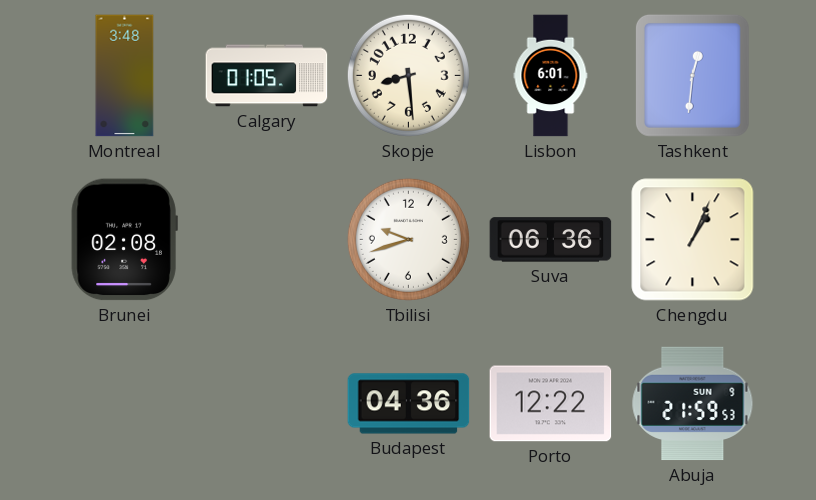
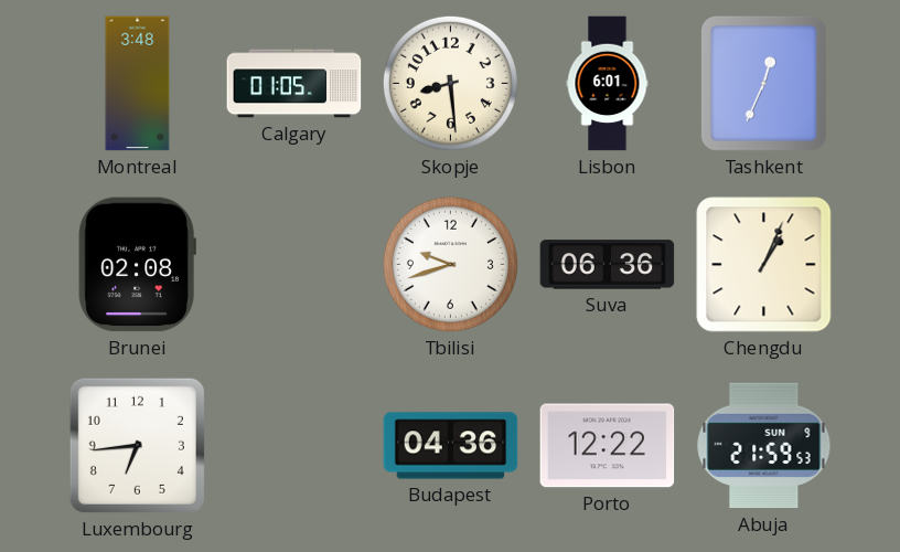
Tashkent: 12:31 -> 12:34 (763, 83)
Luxembourg: none -> 6:44 (137, 445)
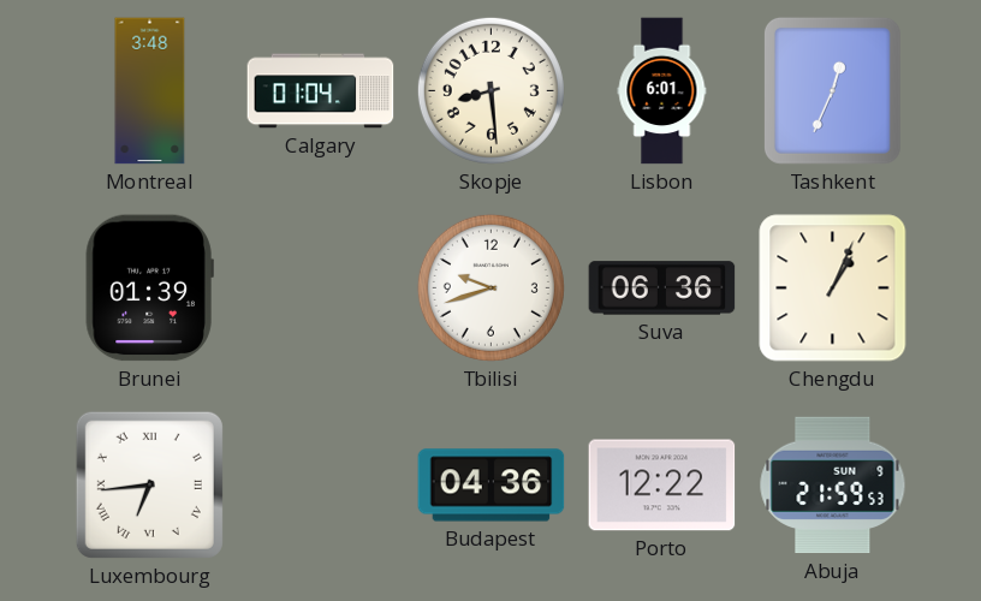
Calgary: 01:05 -> 01:04 (321, 91)
Brunei: 02:08 -> 01:39 (149, 288)
Luxembourg numerals: Arabic -> Roman (149, 484)
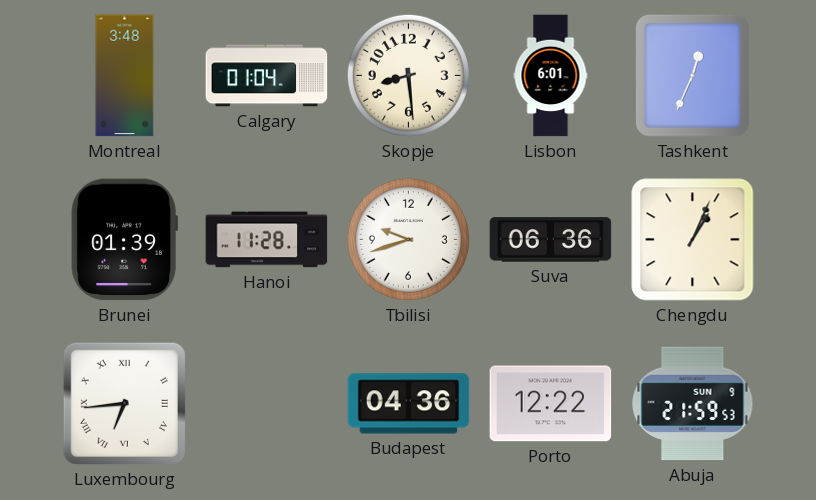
Hanoi: none -> 11:28 (267, 240)
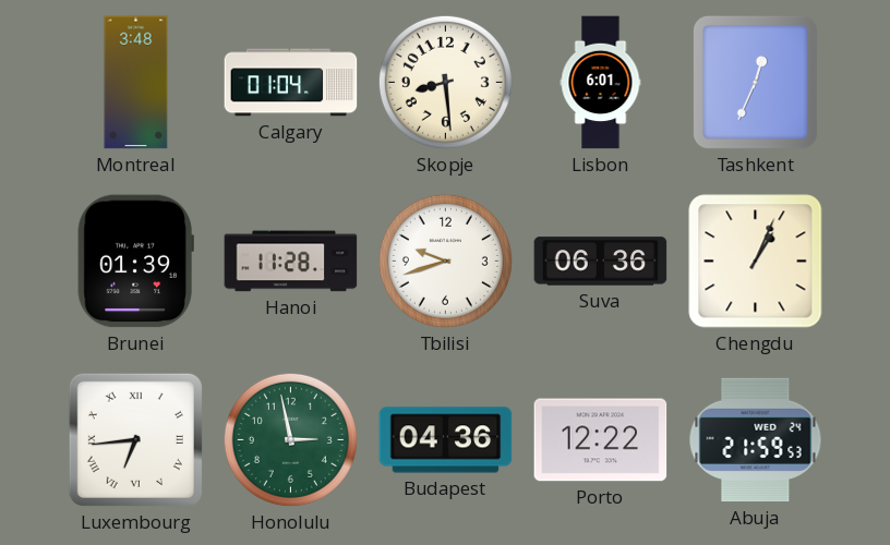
Honolulu: none -> 2:58 (290, 439)
Abuja date: SUN 9 -> WED 24 (756, 440)
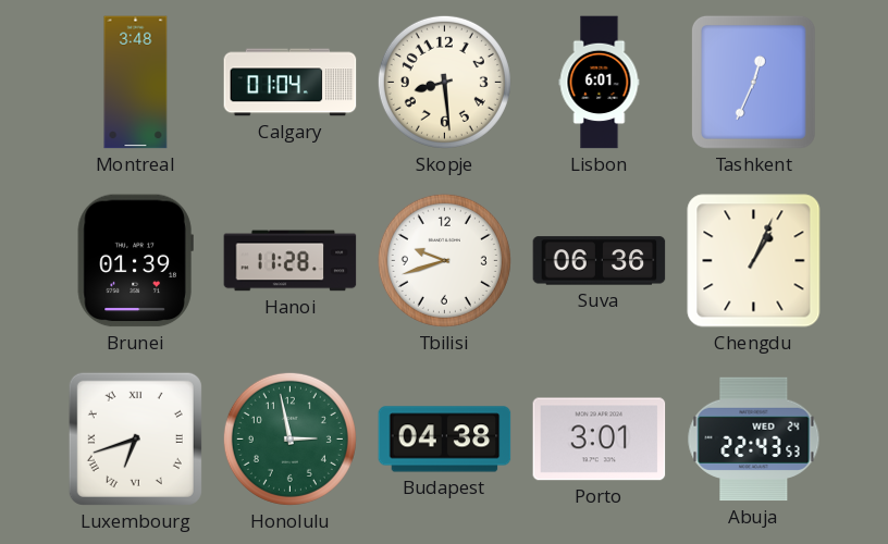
Luxembourg: 6:44 -> 6:42 (135, 438)
Budapest: 04:36 -> 04:38 (445, 440)
Porto: 12:22 -> 3:01 (600, 440)
Abuja: 21:59 -> 22:43 (754, 440)
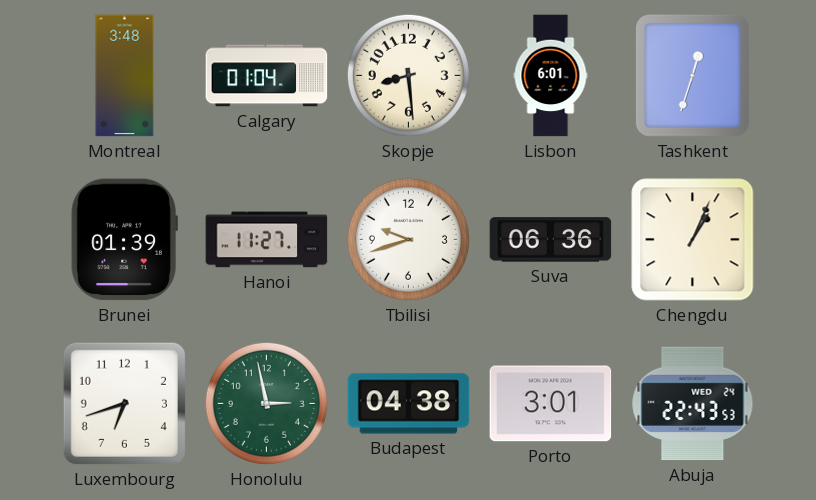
Tashkent: 12:34 -> 12:33 (692, 75)
Hanoi: 11:28 -> 11:27 (267, 240)
Luxembourg numerals: Roman -> Arabic (124, 403)
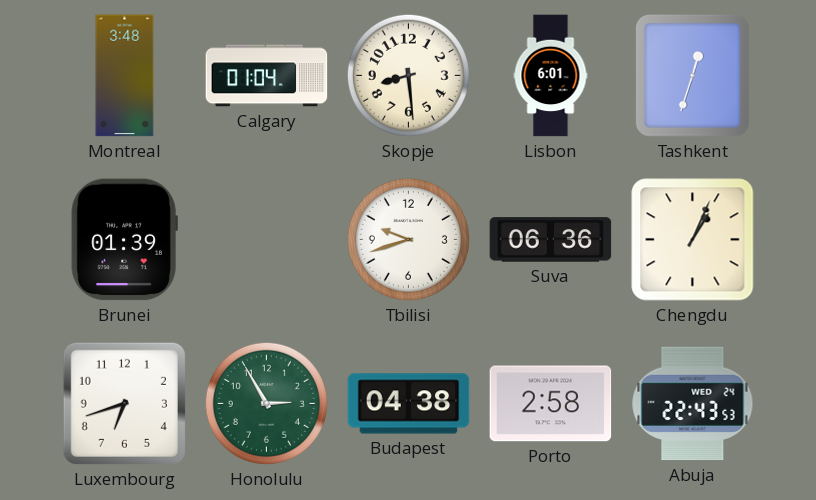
Hanoi: 11:27 -> none (267, 240)
Honolulu: 2:58 -> 2:55 (266, 403)
Porto: 3:01 -> 2:58 (551, 404)
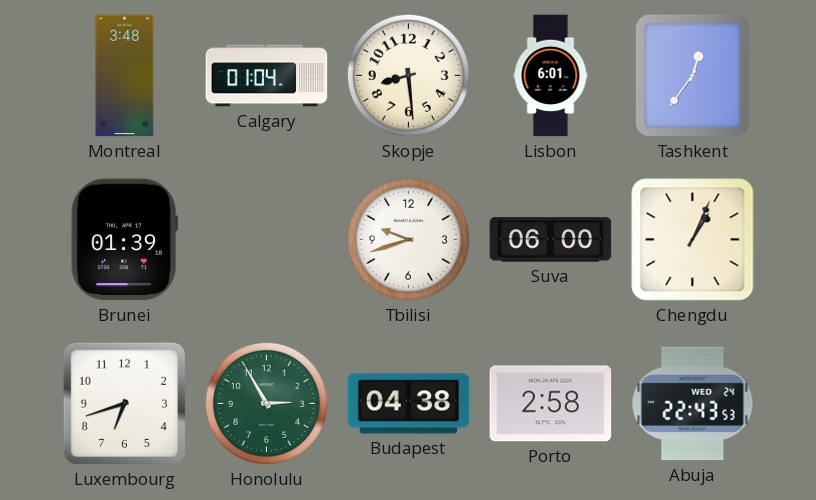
Tashkent: 12:33 -> 12:36 (692, 75)
Suva: 06:36 -> 06:00 (551, 240)
